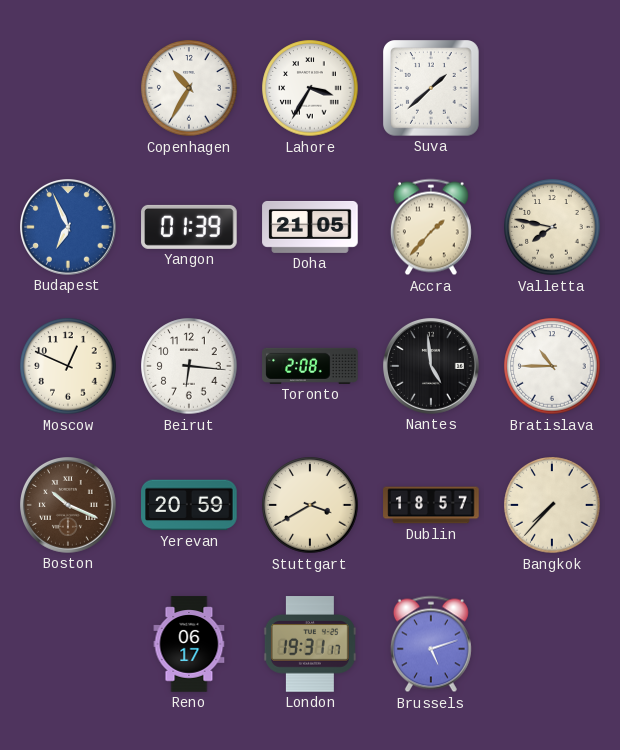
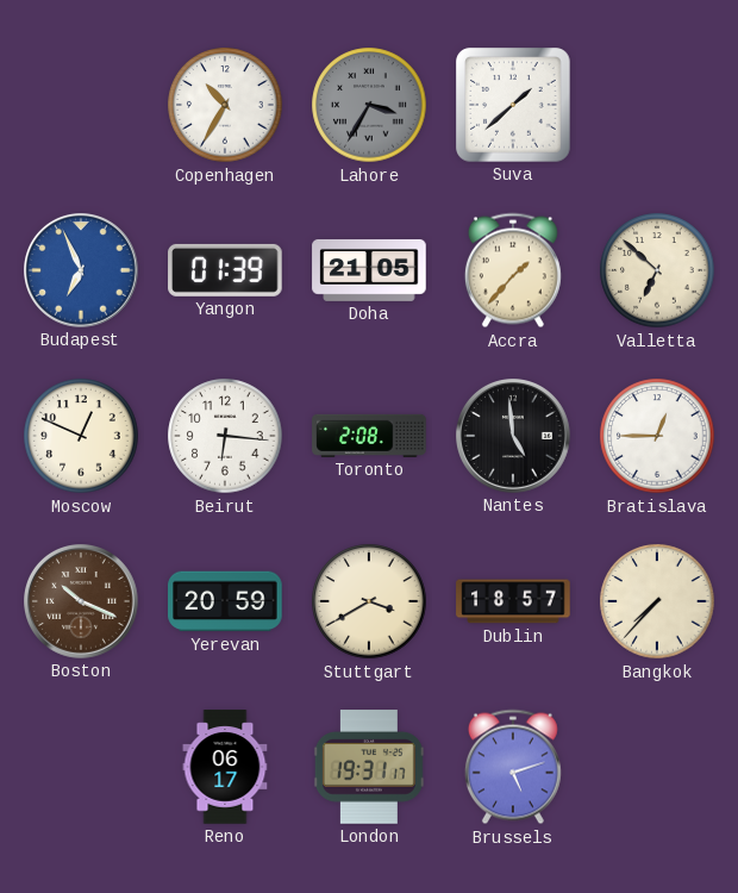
Lahore dial: white -> grey (369, 105)
Valletta: 7:47 -> 6:52 (657, 270)
Bratislava: 10:45 -> 12:45 (657, 436)
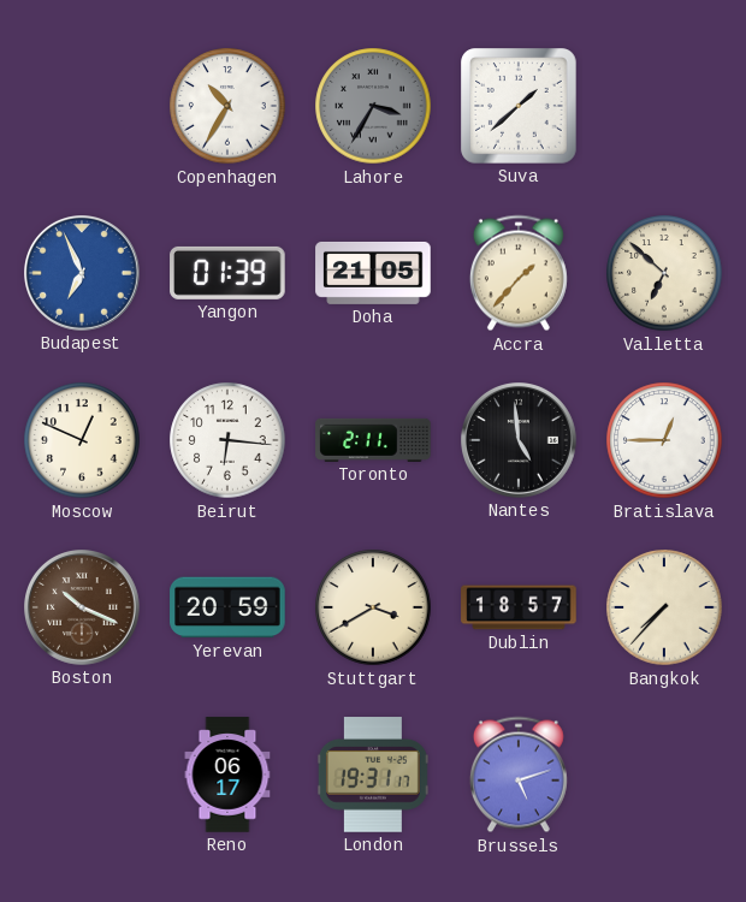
Toronto: 2:08 -> 2:11 (373, 440)
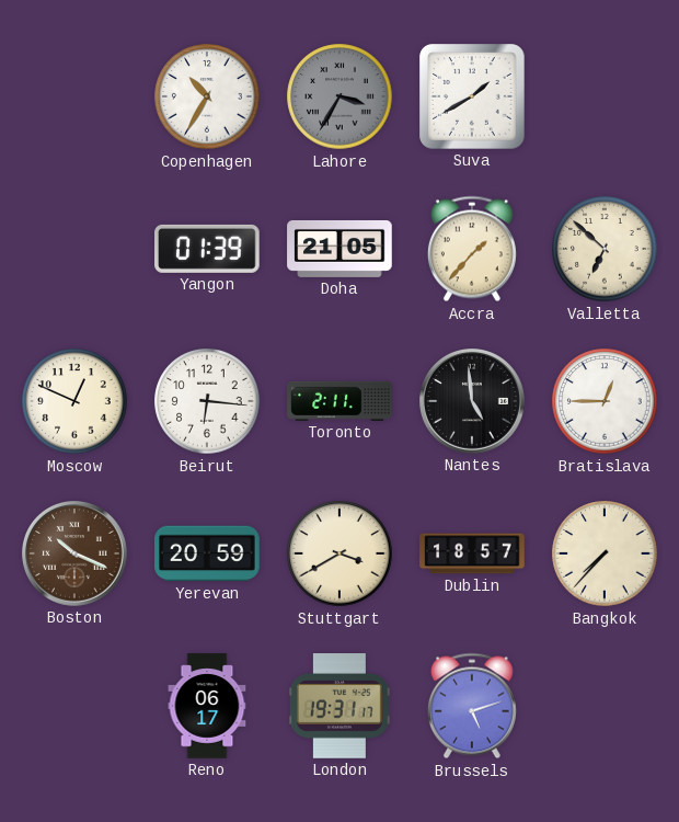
Suva: 1:38 -> 1:40 (472, 96)
Budapest: 6:56 -> none (83, 274)
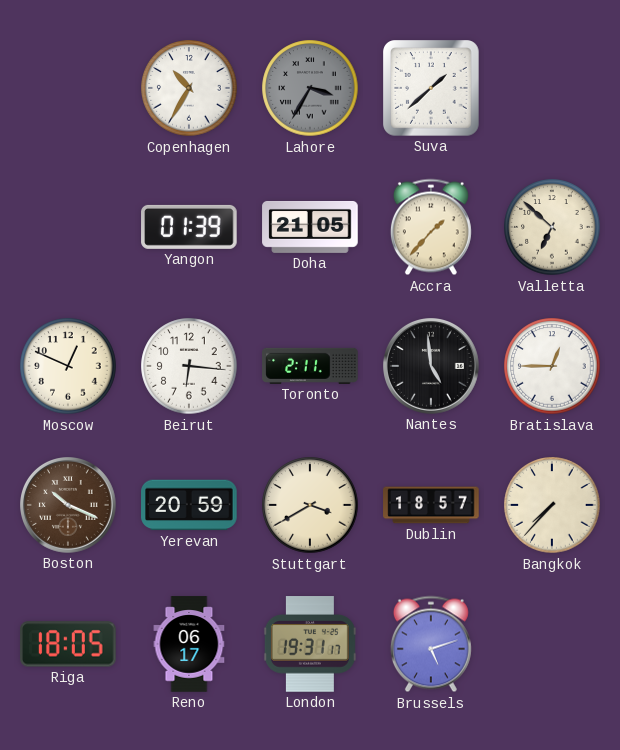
Suva: 1:40 -> 1:38 (431, 88)
Riga: none -> 18:05 (68, 644)
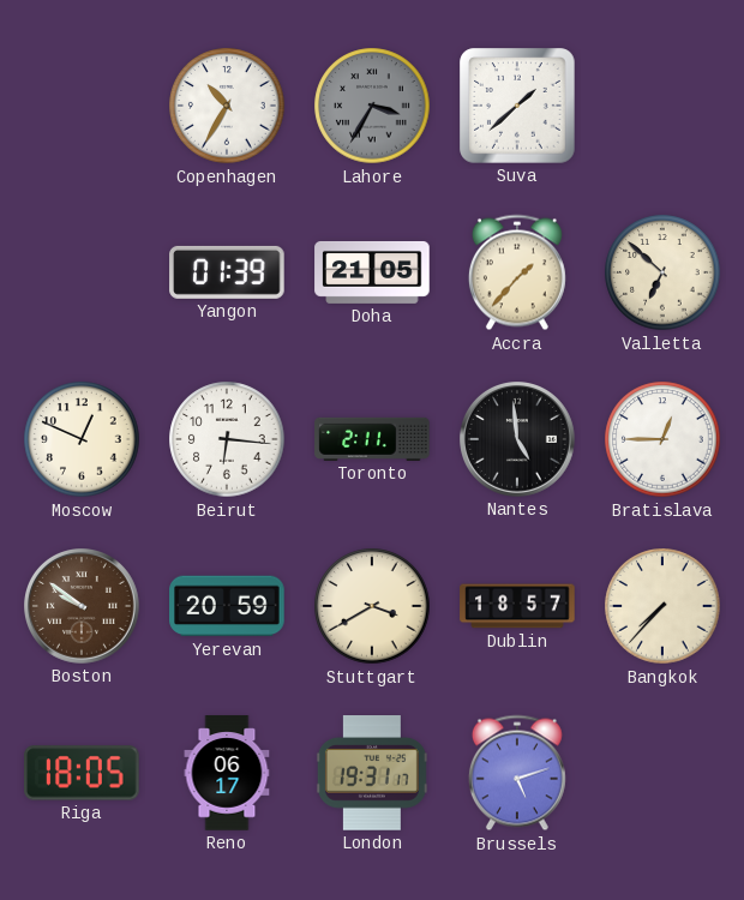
Boston: 10:19 -> 9:51 (83, 607)
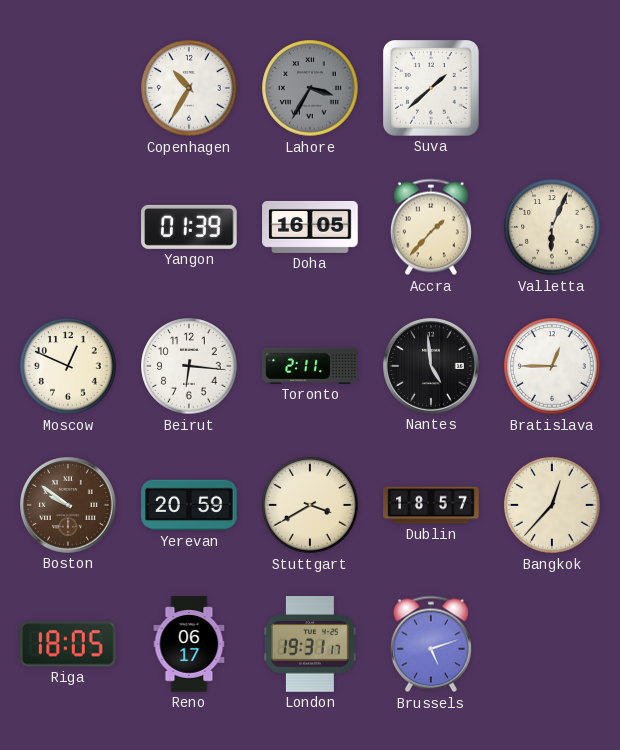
Doha: 21:05 -> 16:05 (310, 227)
Valletta: 6:52 -> 6:04 (552, 227)
Bangkok: 7:37 -> 12:37 (552, 505)
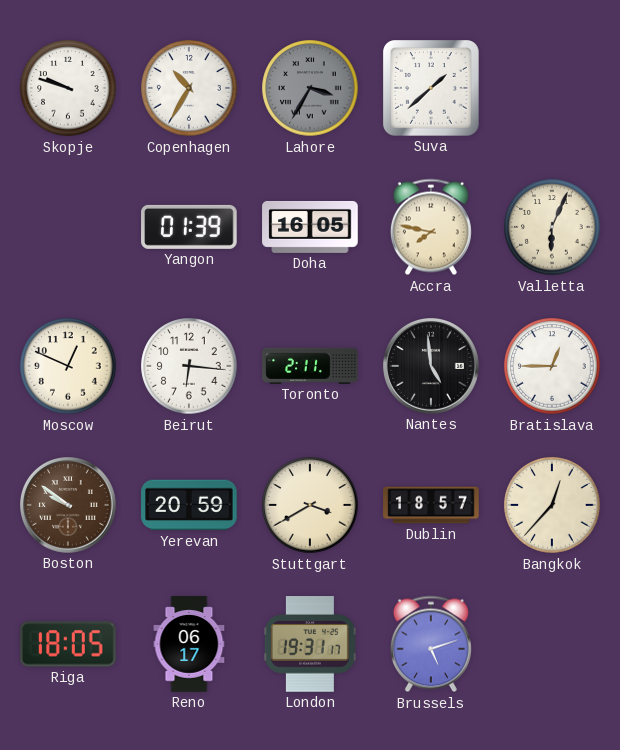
Skopje: none -> 9:48 (68, 88)
Accra: 1:37 -> 7:47 (431, 227)
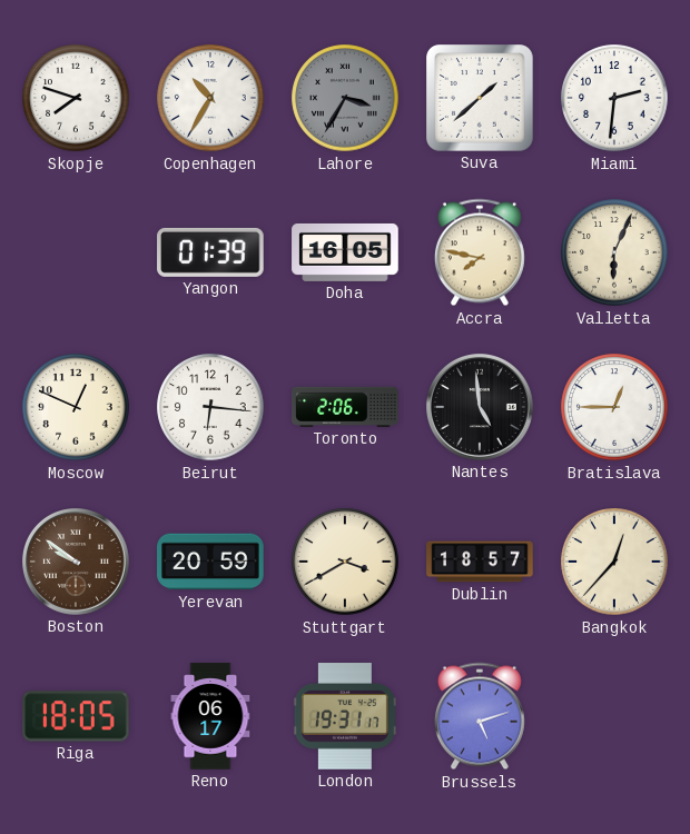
Skopje: 9:48 -> 7:48 (76, 98)
Miami: none -> 2:31 (614, 98)
Toronto: 2:11 -> 2:06 (345, 407)
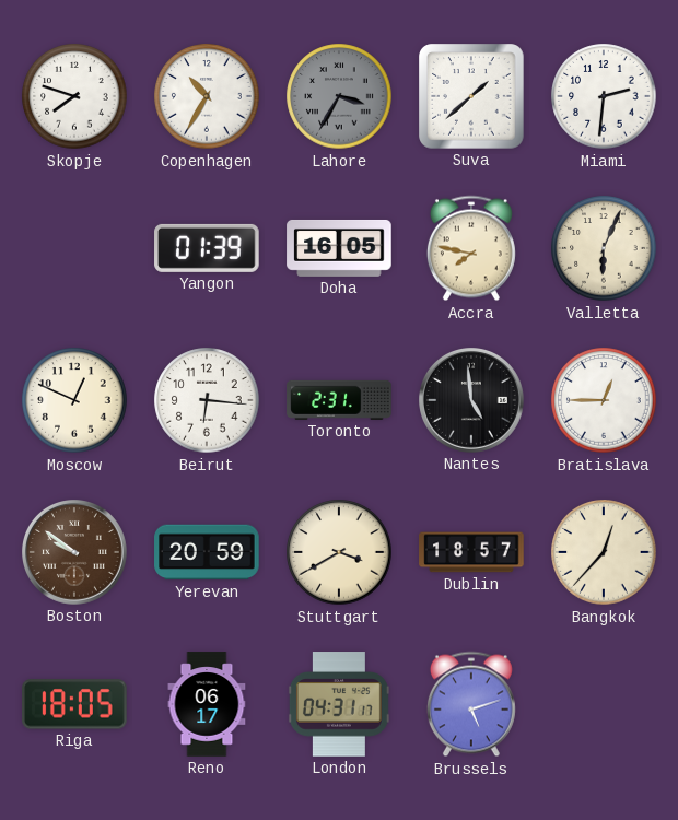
Toronto: 2:06 -> 2:31 (339, 400)
London: 19:31 -> 04:31 (339, 704)
